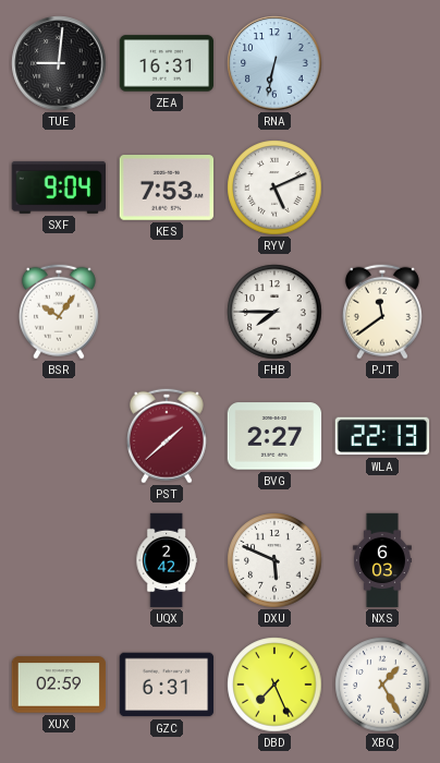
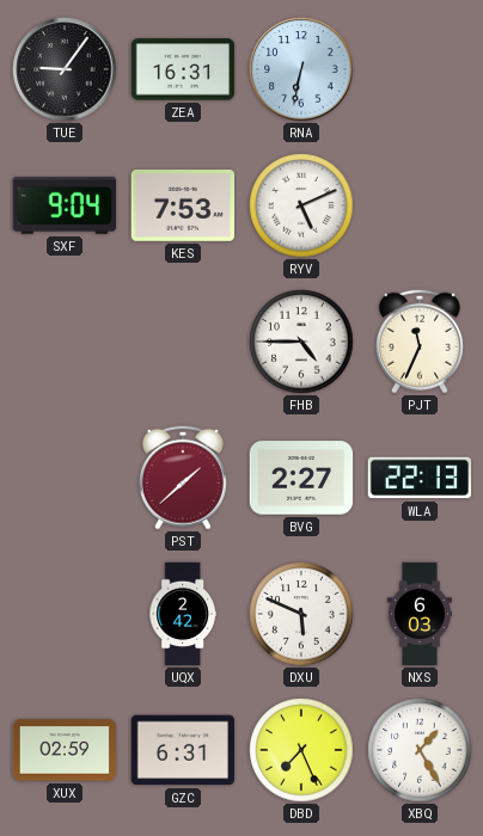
TUE: 9:01 -> 9:06 (65, 69)
BSR: 10:06 -> none (59, 312)
FHB: 7:45 -> 4:45 (301, 342)
PJT: 11:39 -> 11:34 (420, 342)
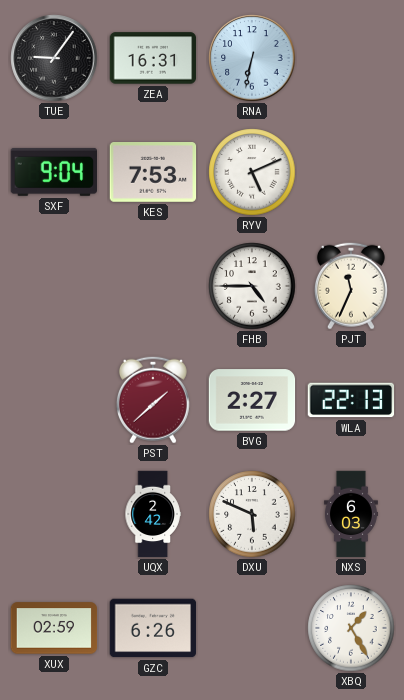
GZC: 6:31 -> 6:26 (153, 628)
DBD: 7:26 -> none (301, 750)
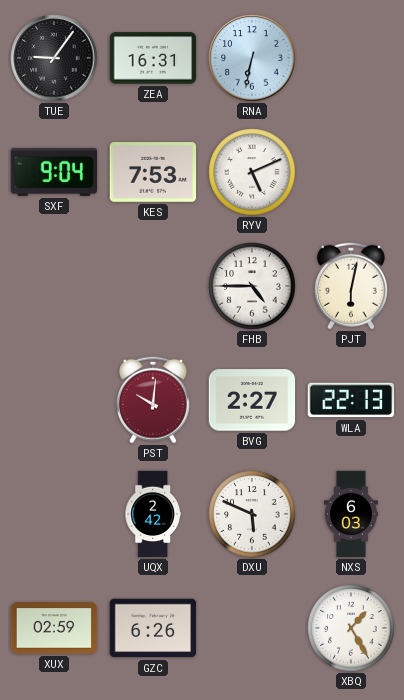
PJT: 11:34 -> 6:02 (351, 286)
PST: 1:38 -> 10:01 (153, 400)
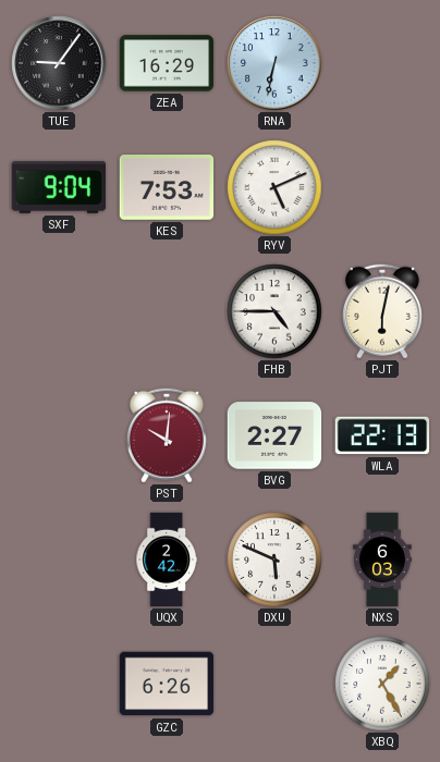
ZEA: 16:31 -> 16:29 (167, 63)
XUX: 02:59 -> none (54, 628)
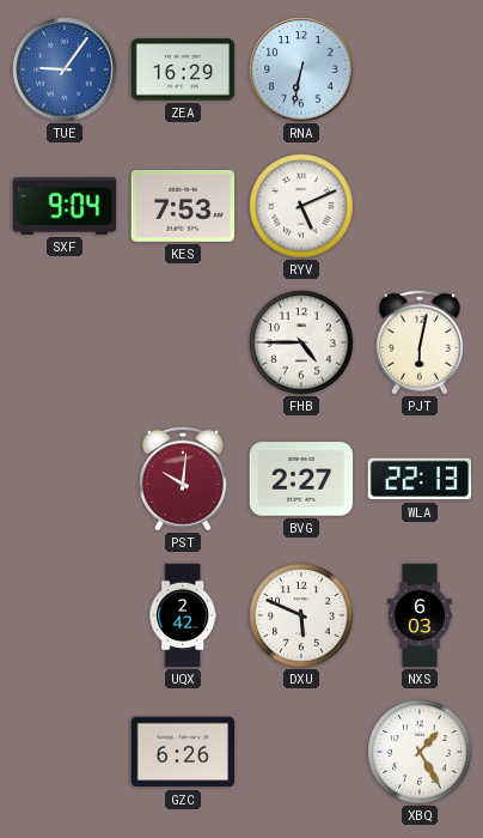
TUE dial: black -> blue (65, 69)
